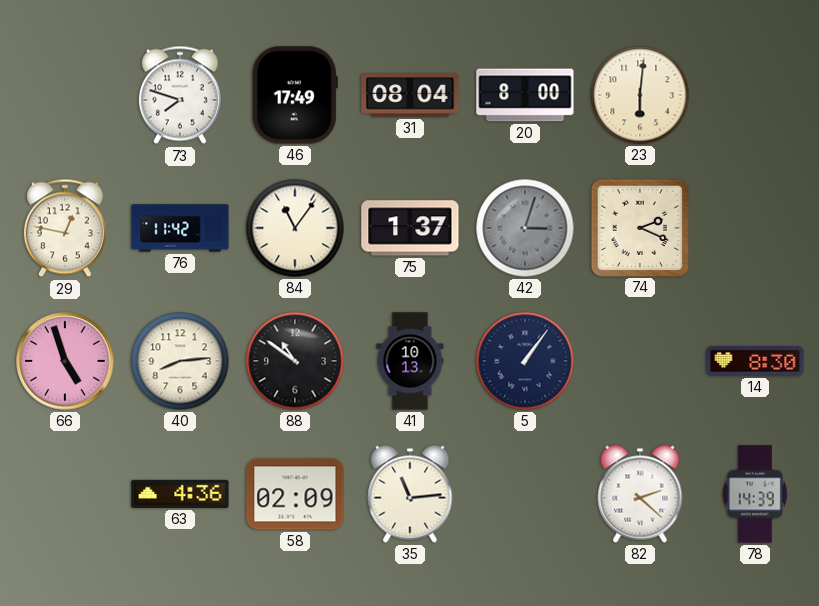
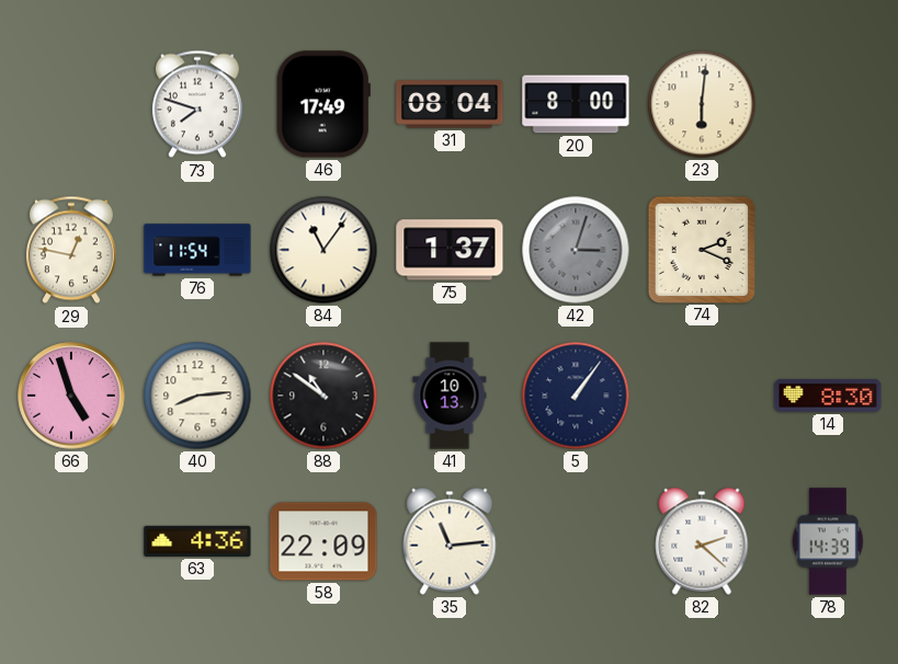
76: 11:42 -> 11:54 (197, 250)
58: 02:09 -> 22:09 (323, 541)
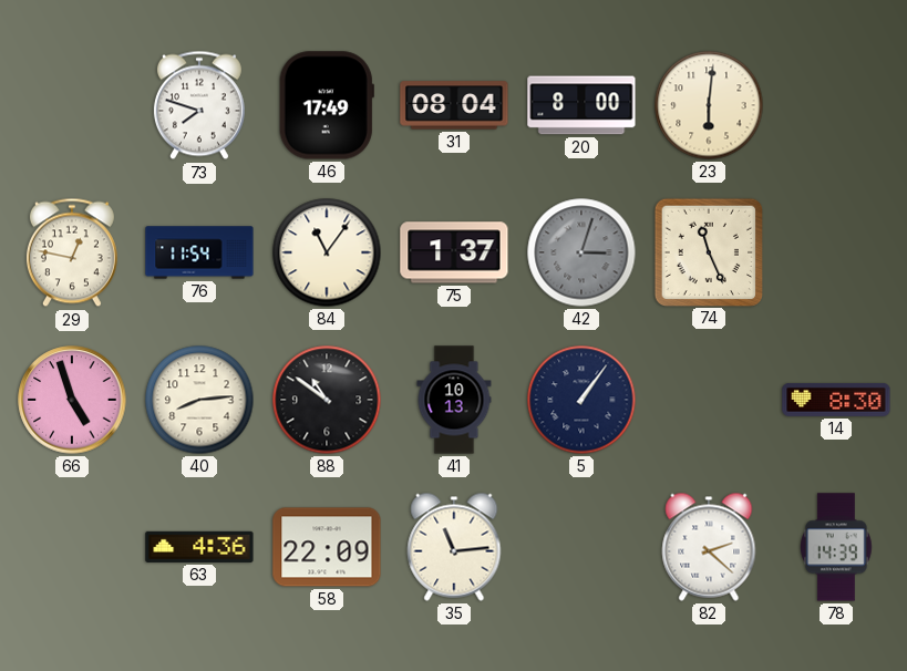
74: 2:19 -> 11:26 (708, 251)
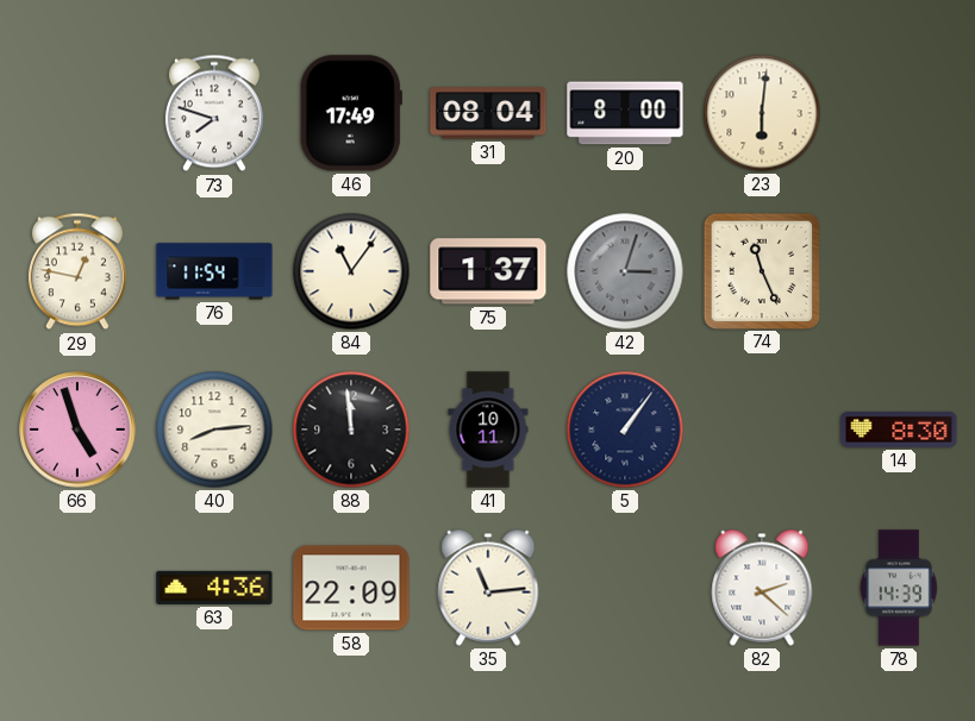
88: 10:51 -> 11:59 (351, 430)
41: 10:13 -> 10:11 (488, 430)
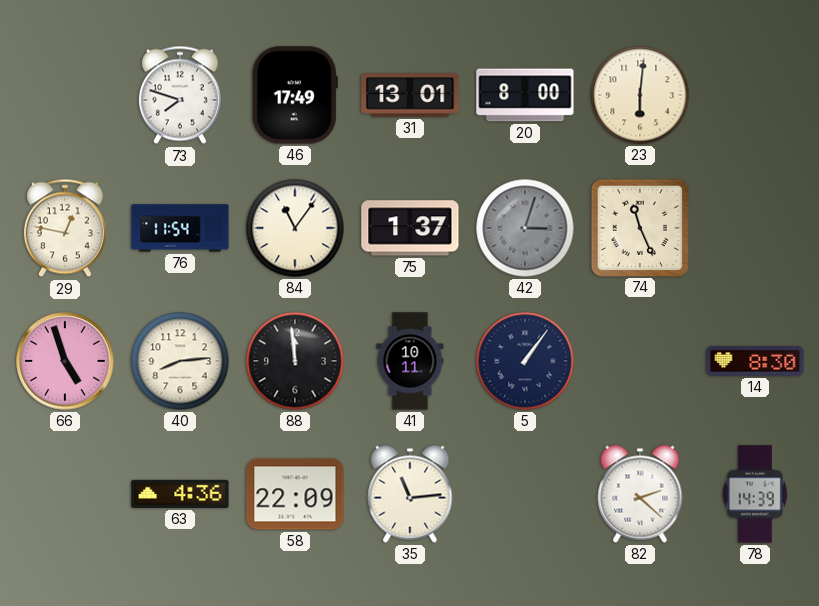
31: 08:04 -> 13:01 (410, 95)
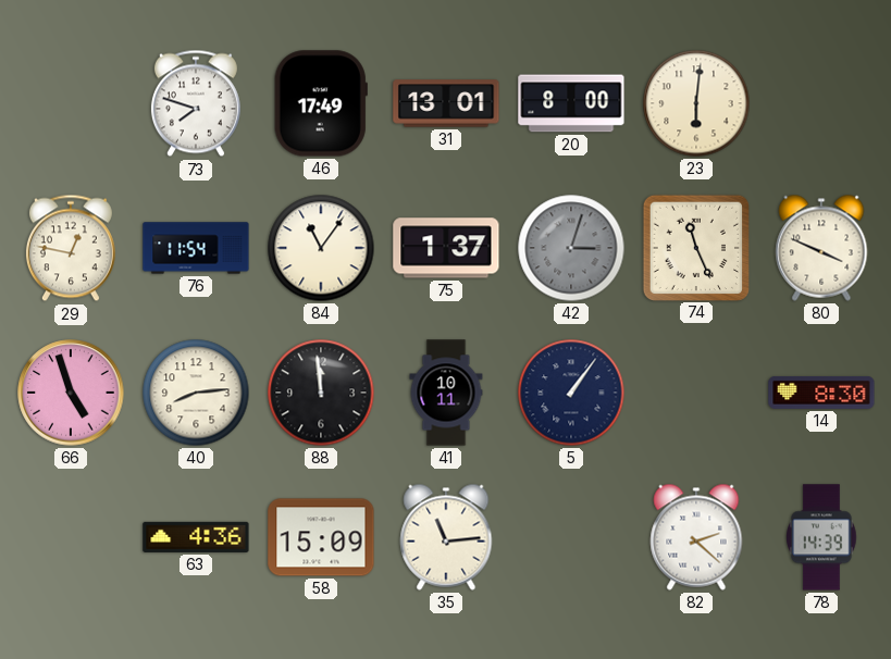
80: none -> 3:49 (821, 248)
58: 22:09 -> 15:09 (321, 537)
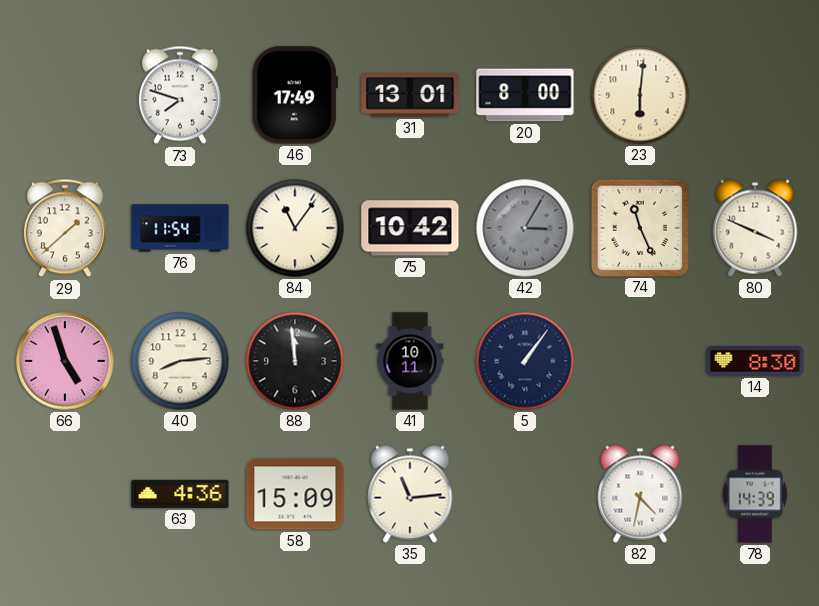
29: 12:47 -> 1:38 (65, 228)
75: 1:37 -> 10:42 (410, 228)
42: 3:03 -> 3:05 (525, 228)
82: 2:22 -> 4:32 (640, 494)
